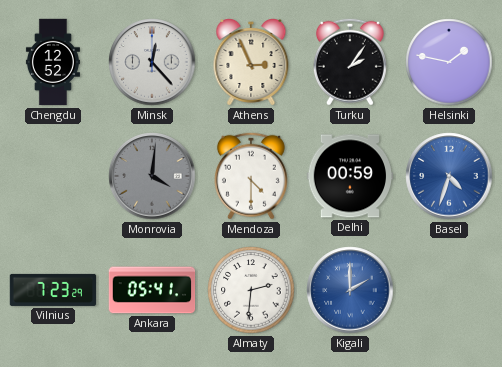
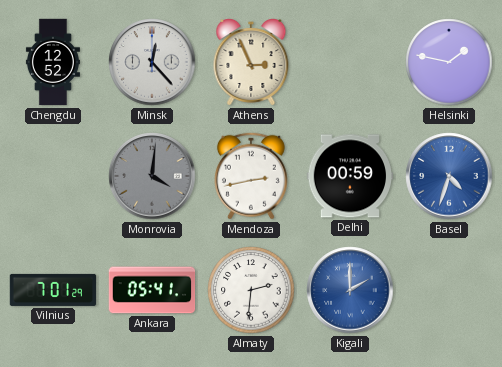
Turku: 2:06 -> none (350, 62)
Mendoza: 4:30 -> 2:43 (251, 176)
Vilnius: 7:23 -> 7:01 (53, 290)
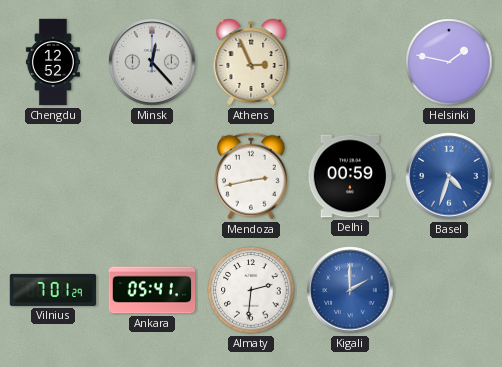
Monrovia: 4:01 -> none (152, 176)
